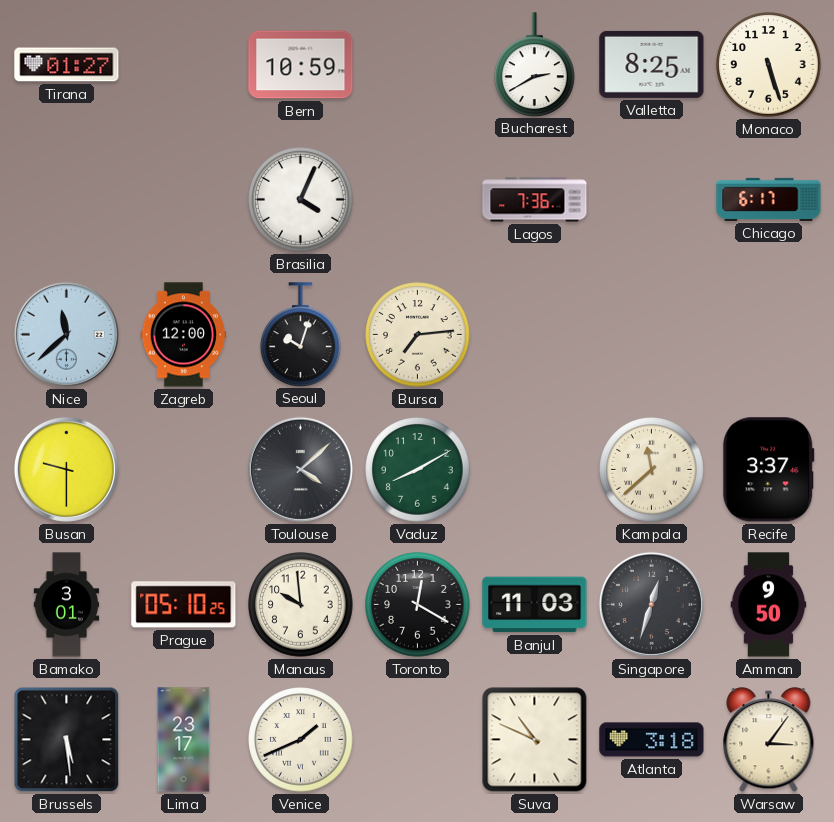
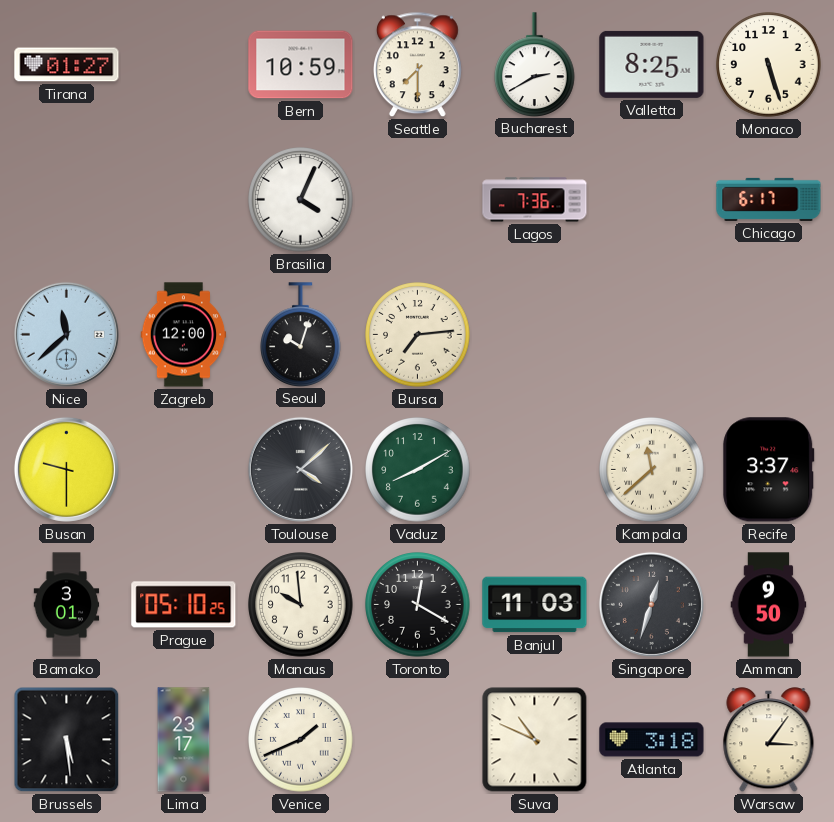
Seattle: none -> 7:30 (417, 65)
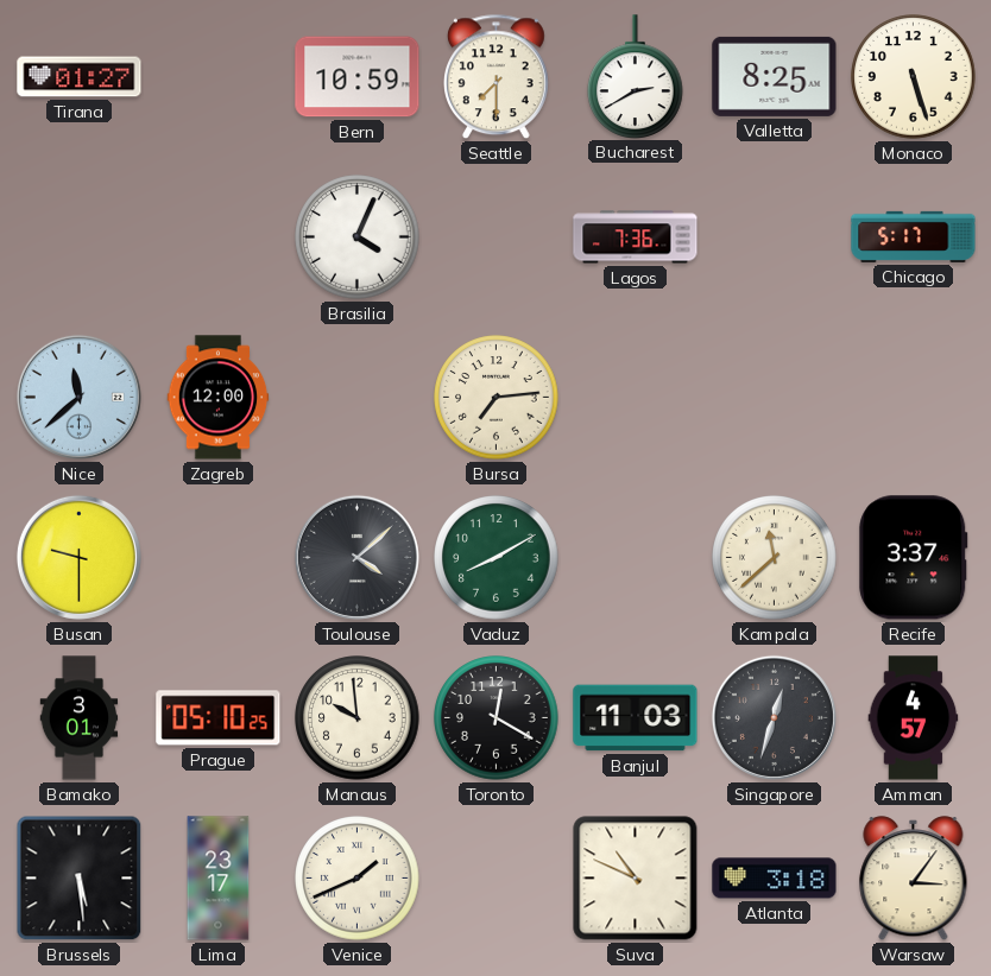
Chicago: 6:17 -> 5:17 (914, 236)
Seoul: 10:03 -> none (301, 334)
Amman: 9:50 -> 4:57 (914, 718)
